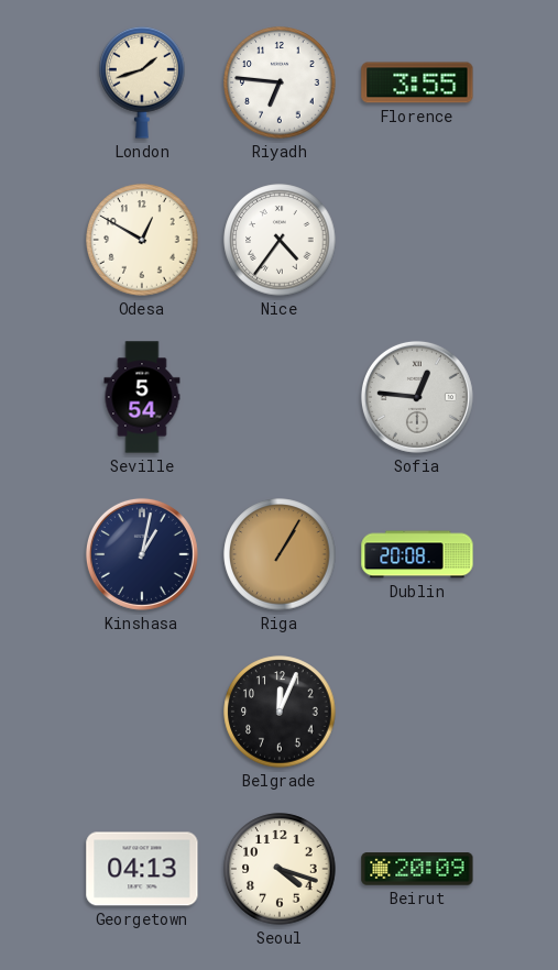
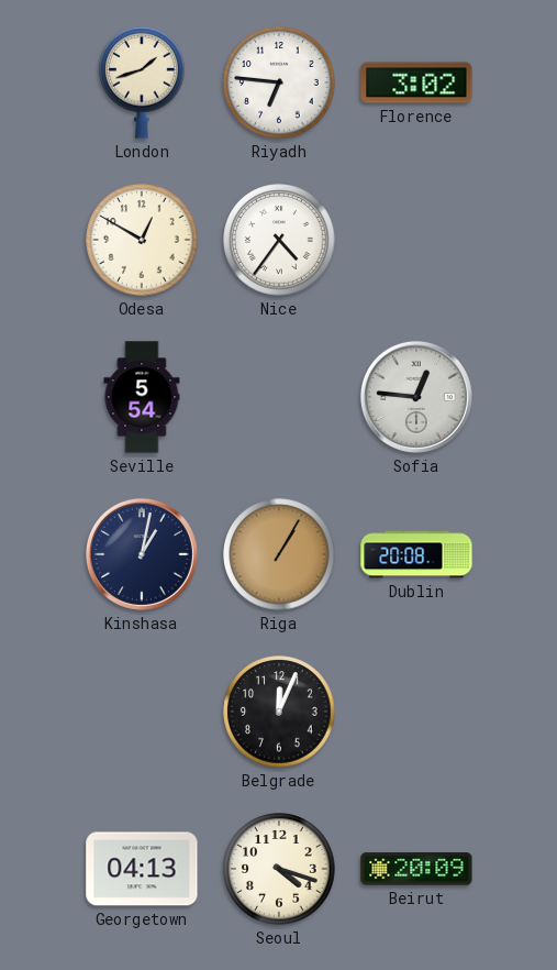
Florence: 3:55 -> 3:02 (416, 82)
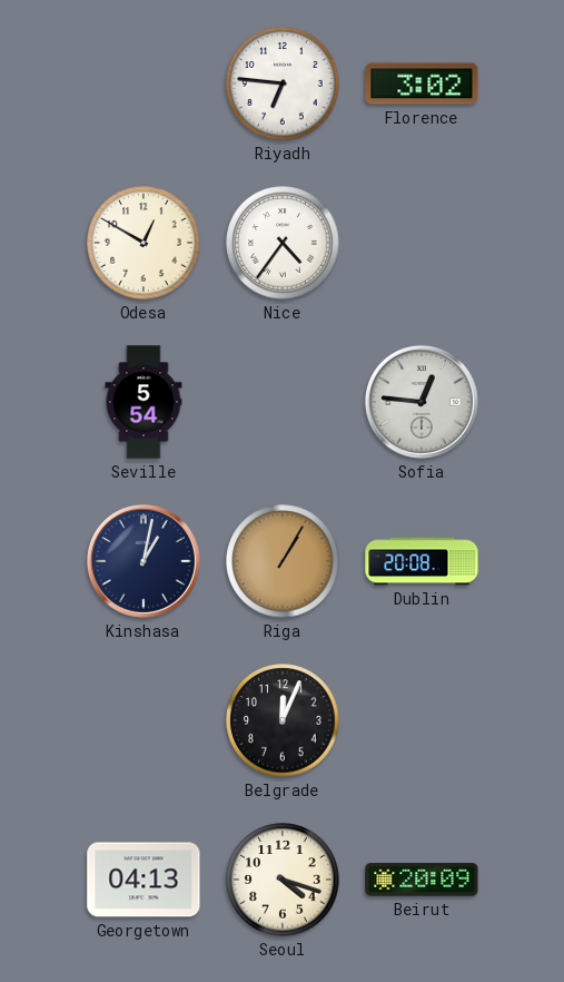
London: 1:42 -> none (142, 82)
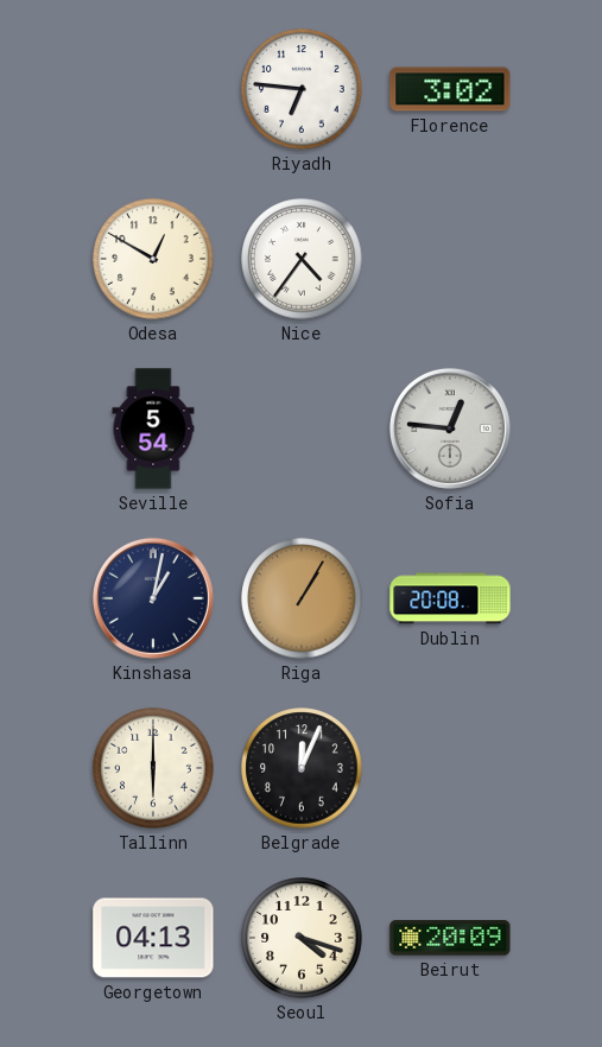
Tallinn: none -> 6:00 (153, 768)
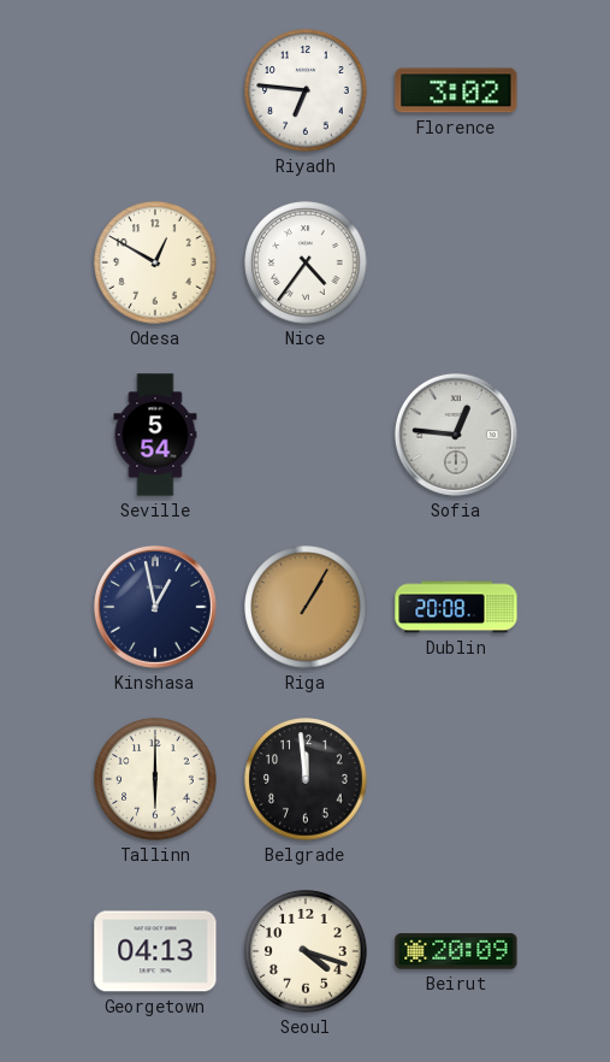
Kinshasa: 1:02 -> 12:58 (155, 607)
Belgrade: 12:04 -> 11:59 (306, 779)
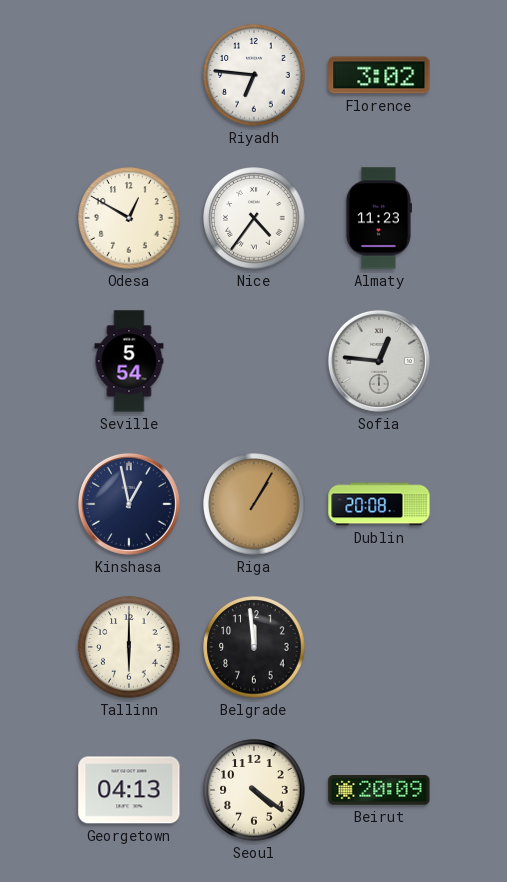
Almaty: none -> 11:23 (378, 218)
Seoul: 4:18 -> 4:21 (254, 790)
